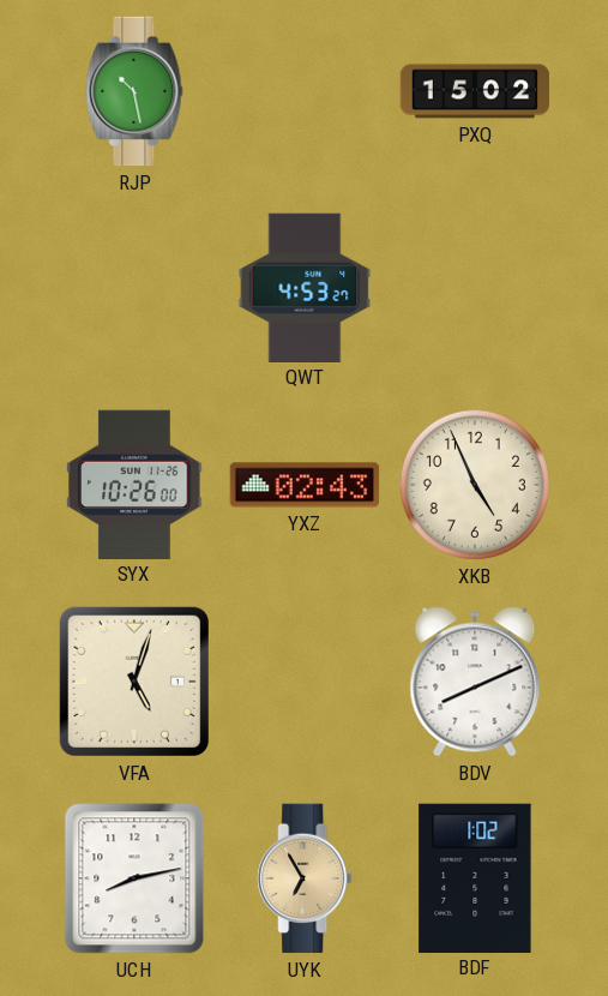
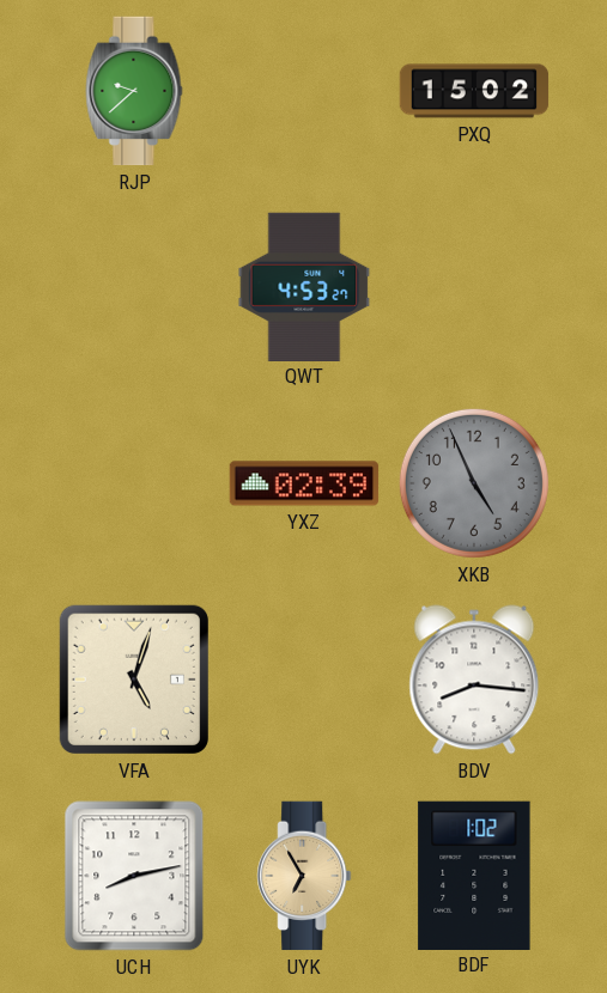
RJP: 10:28 -> 9:38 (134, 91)
SYX: 10:26 -> none (134, 484)
YXZ: 02:43 -> 02:39 (304, 483)
XKB dial: cream -> grey (474, 483)
BDV: 8:11 -> 8:16 (474, 680)
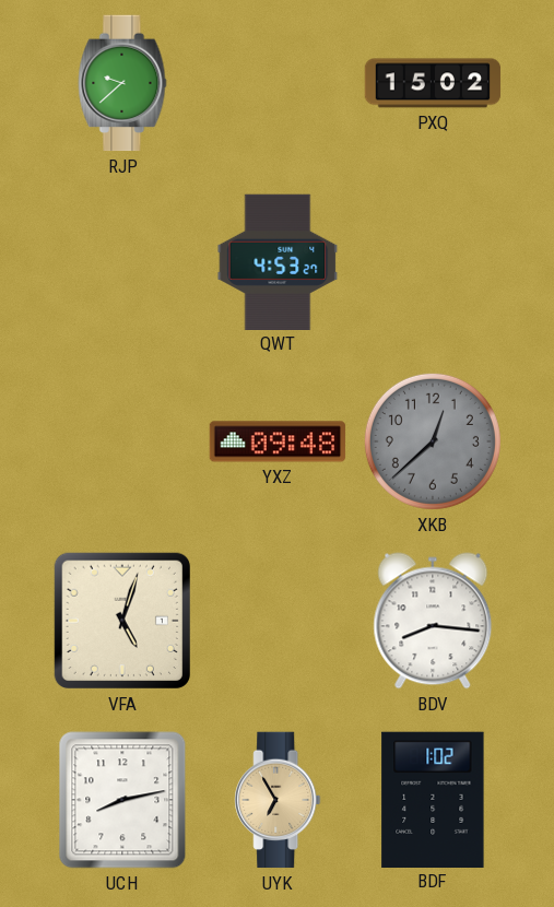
YXZ: 02:39 -> 09:48 (278, 441)
XKB: 4:56 -> 12:38 (433, 441)
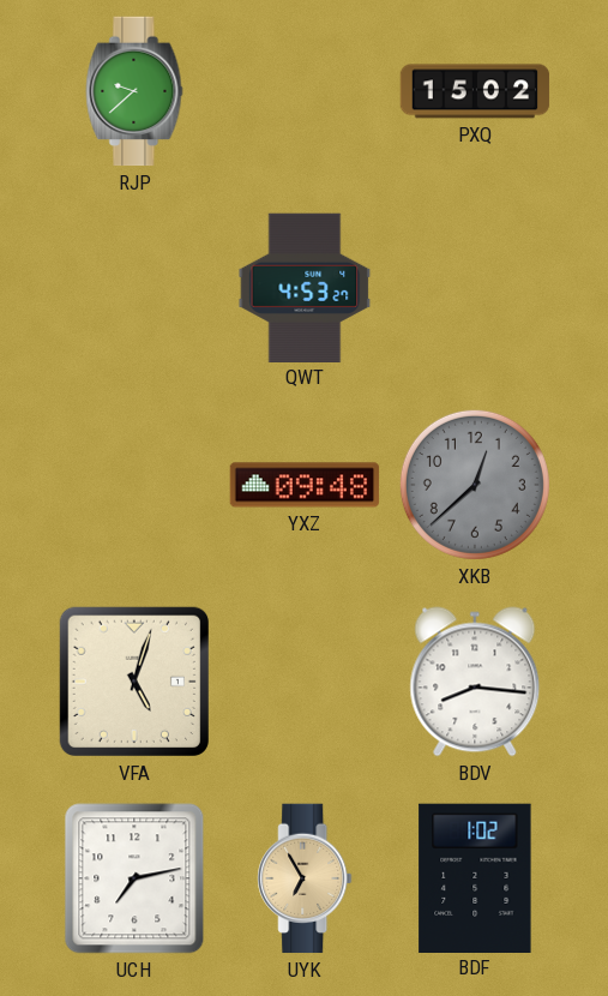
UCH: 8:13 -> 7:13 (134, 878)
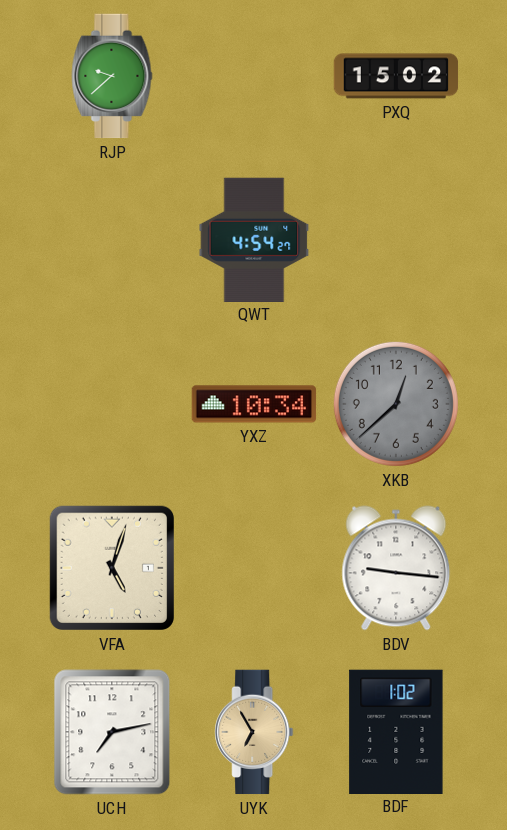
QWT: 4:53 -> 4:54 (254, 239)
YXZ: 09:48 -> 10:34 (254, 404)
BDV: 8:16 -> 9:16 (396, 568)
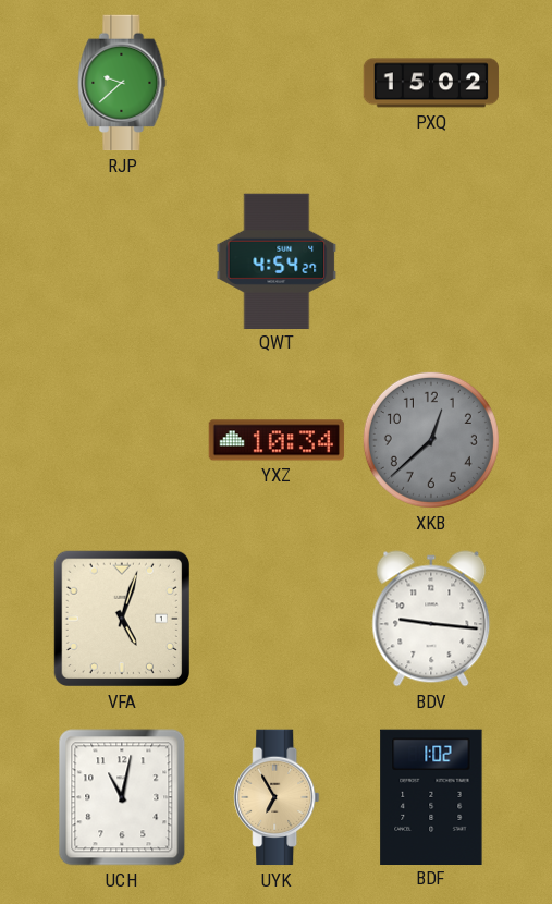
UCH: 7:13 -> 11:02 (122, 797)
